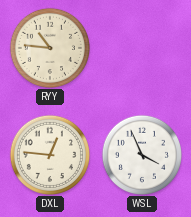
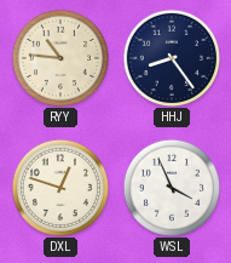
HHJ: none -> 8:24 (171, 57)
DXL: 12:46 -> 12:48 (59, 187)
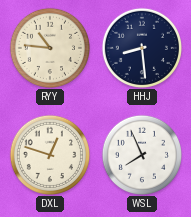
HHJ: 8:24 -> 8:29 (141, 47)
WSL: 3:56 -> 7:56 (141, 154)
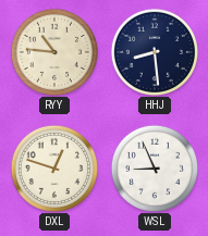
WSL: 7:56 -> 8:56 (154, 167)
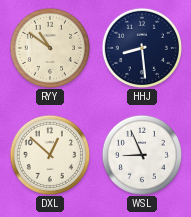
RYY: 10:46 -> 10:51 (49, 47)
DXL: 12:48 -> 12:52 (49, 154)
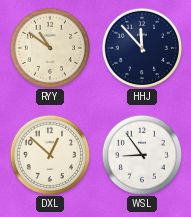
HHJ: 8:29 -> 11:53 (141, 47)
WSL: 8:56 -> 8:54 (141, 154)
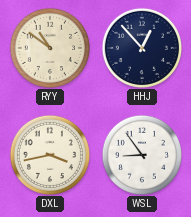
HHJ: 11:53 -> 12:53 (141, 47)
DXL: 12:52 -> 3:43 (49, 154)
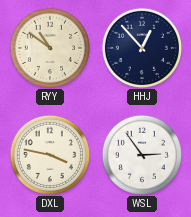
DXL: 3:43 -> 3:47 (49, 154)
WSL: 8:54 -> 2:54 (141, 154)
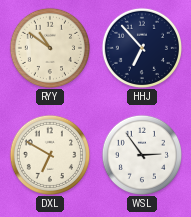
HHJ: 12:53 -> 6:53 (141, 47)
DXL: 3:47 -> 6:50 (49, 154)
